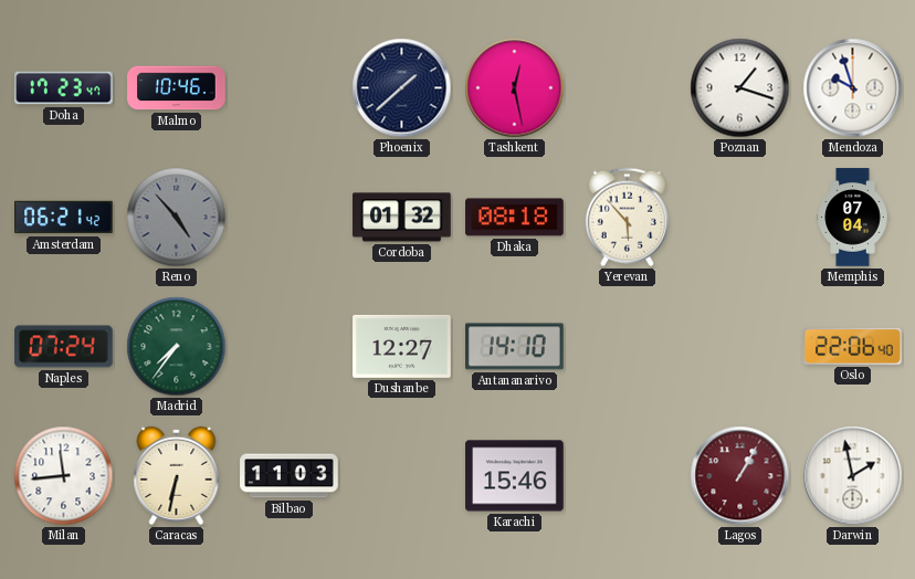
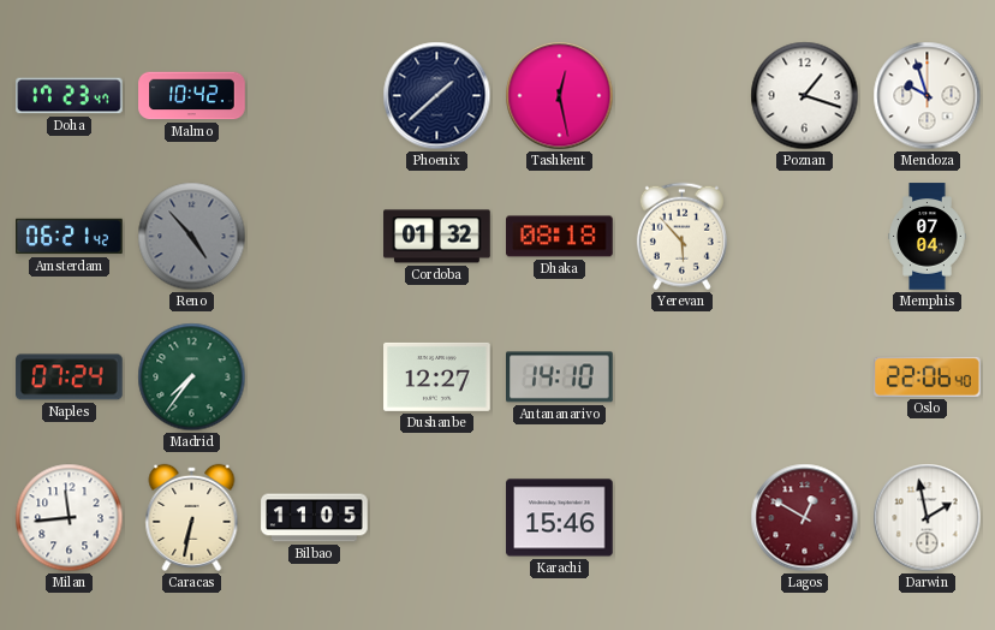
Malmo: 10:46 -> 10:42 (192, 96)
Bilbao: 11:03 -> 11:05 (315, 518)
Lagos: 1:05 -> 12:50 (805, 518)
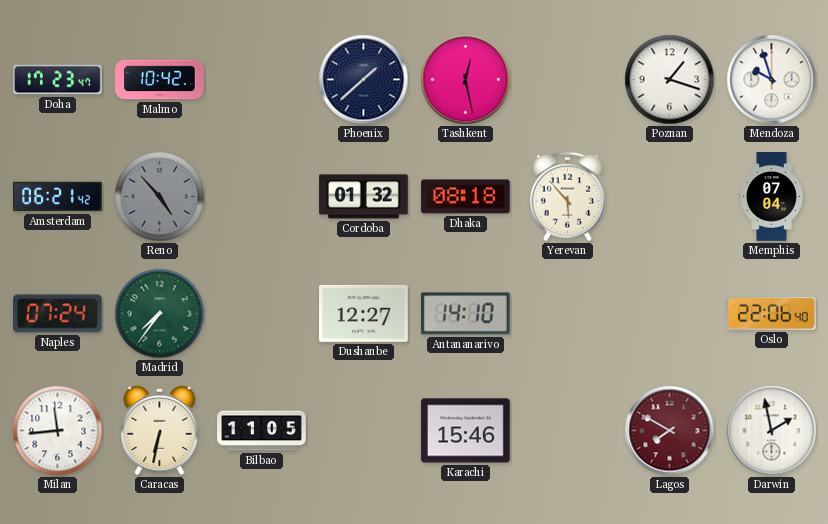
Lagos: 12:50 -> 7:50 (670, 431)
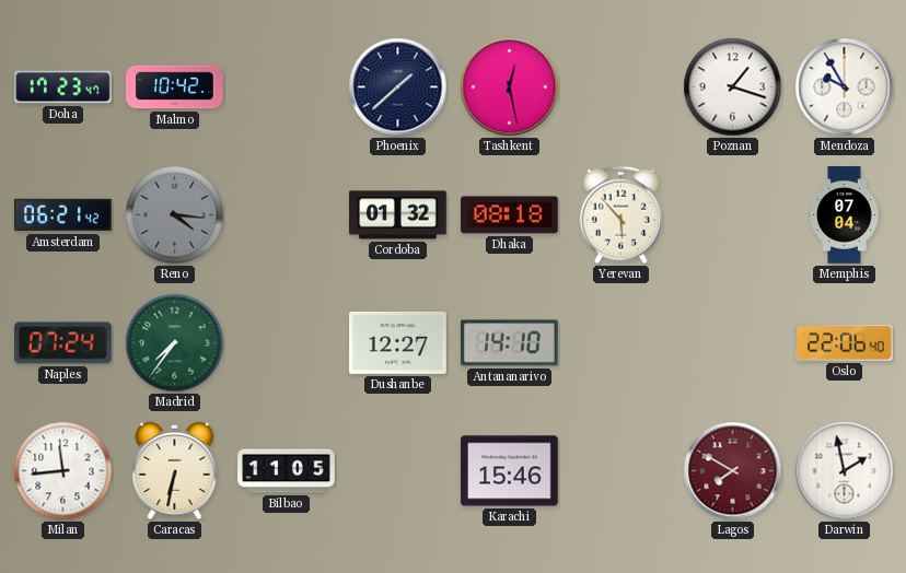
Mendoza: 9:57 -> 9:55 (845, 87)
Reno: 4:53 -> 4:16 (175, 215)
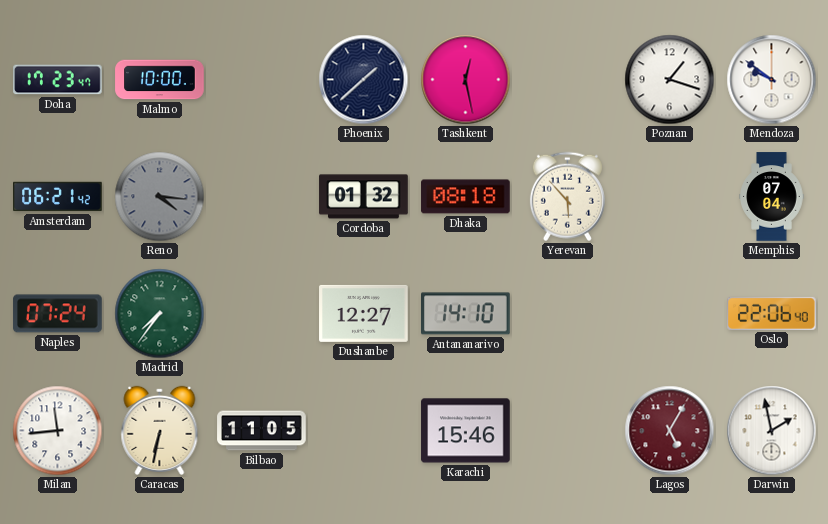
Malmo: 10:42 -> 10:00 (160, 80)
Mendoza: 9:55 -> 9:51 (772, 80)
Lagos: 7:50 -> 5:05 (670, 431)
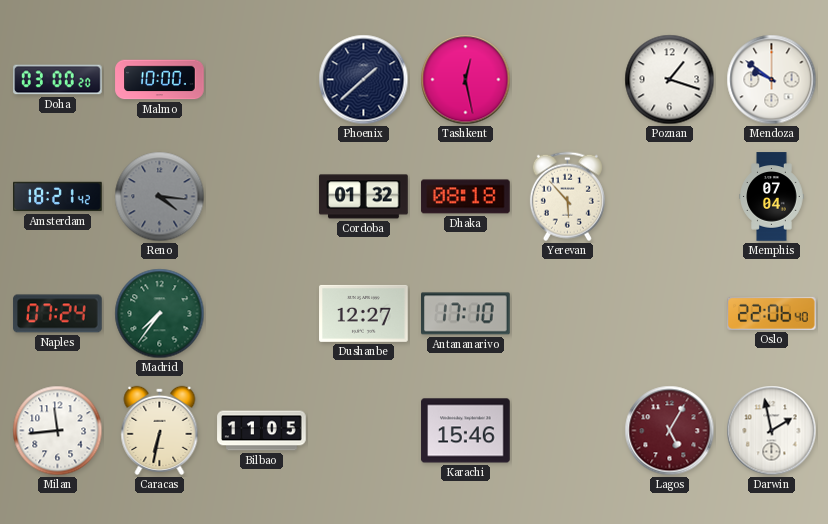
Doha: 17:23 -> 03:00 (58, 80)
Amsterdam: 06:21 -> 18:21 (58, 197)
Antananarivo: 14:10 -> 17:10 (466, 314)
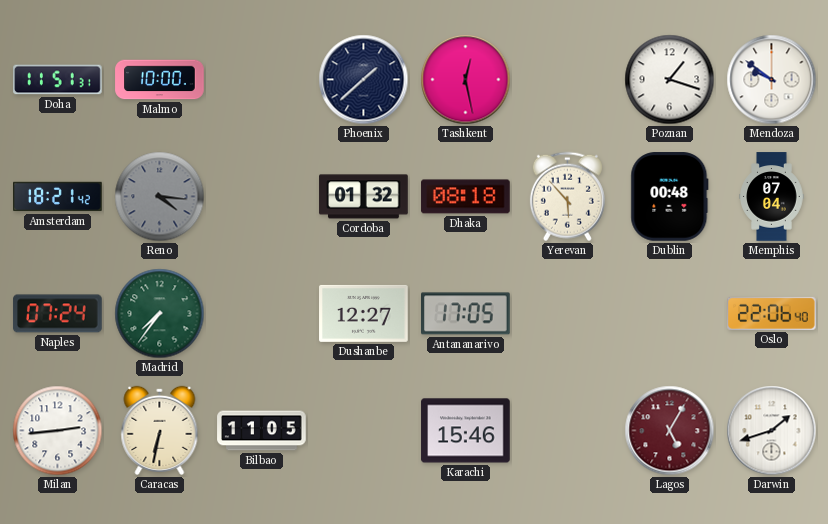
Doha: 03:00 -> 11:51 (58, 80)
Dublin: none -> 00:48 (670, 197)
Antananarivo: 17:10 -> 17:05 (466, 314)
Milan: 11:44 -> 2:44 (58, 431)
Darwin: 1:58 -> 1:42 (772, 431)
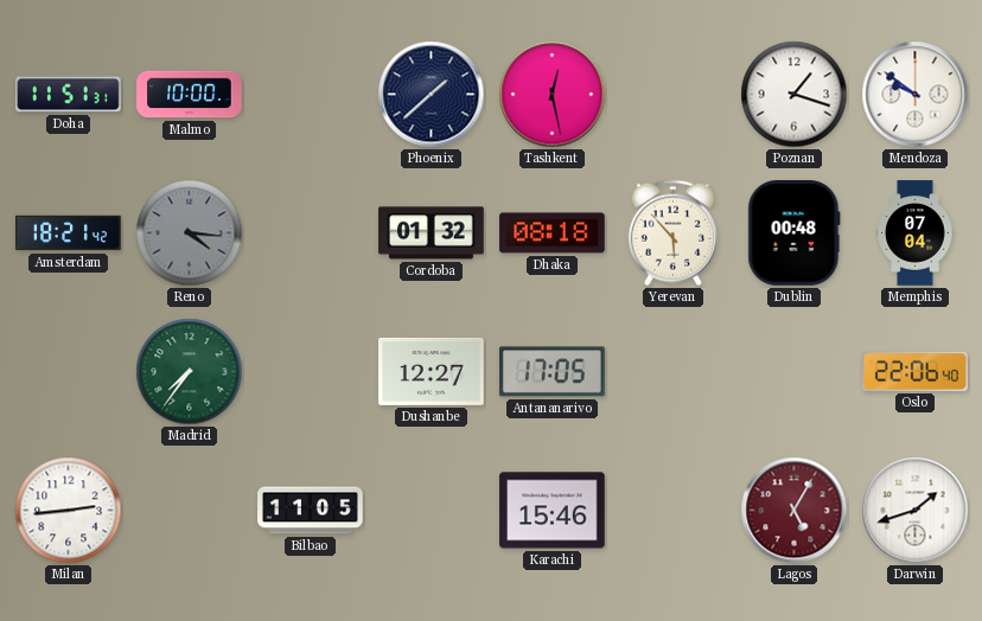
Naples: 07:24 -> none (58, 314)
Caracas: 6:32 -> none (160, 430)
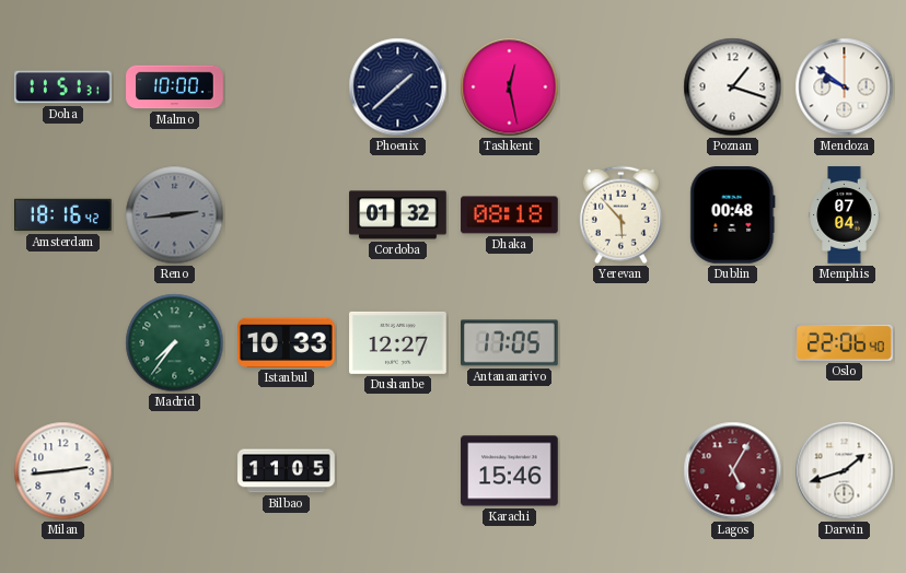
Amsterdam: 18:21 -> 18:16 (63, 215)
Reno: 4:16 -> 2:44 (175, 215)
Istanbul: none -> 10:33 (287, 342)
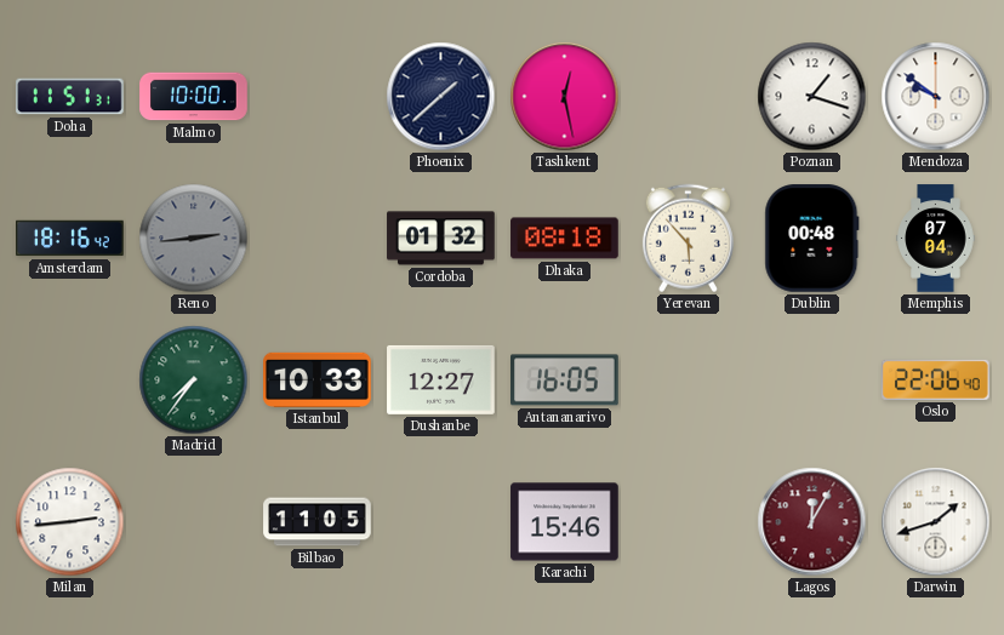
Antananarivo: 17:05 -> 16:05 (565, 381)
Lagos: 5:05 -> 12:05 (812, 522)
